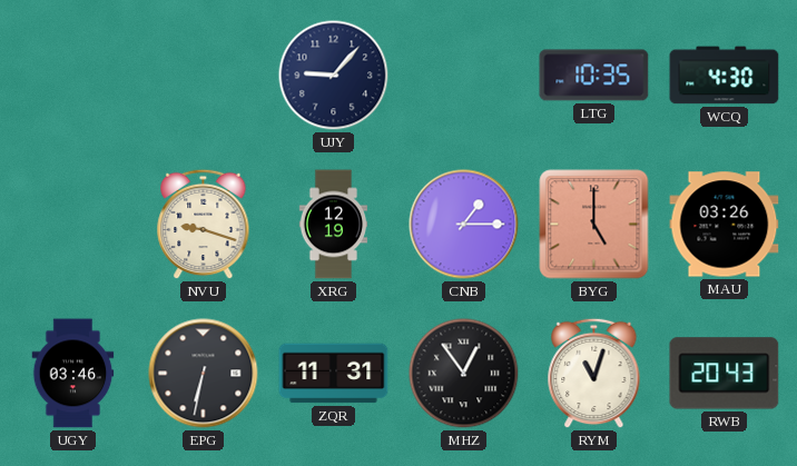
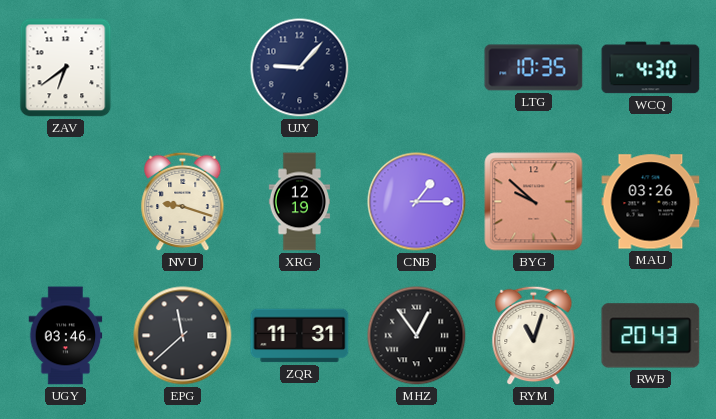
ZAV: none -> 6:39 (66, 68)
BYG: 5:00 -> 9:52 (534, 202)
EPG: 6:32 -> 11:38 (183, 336)
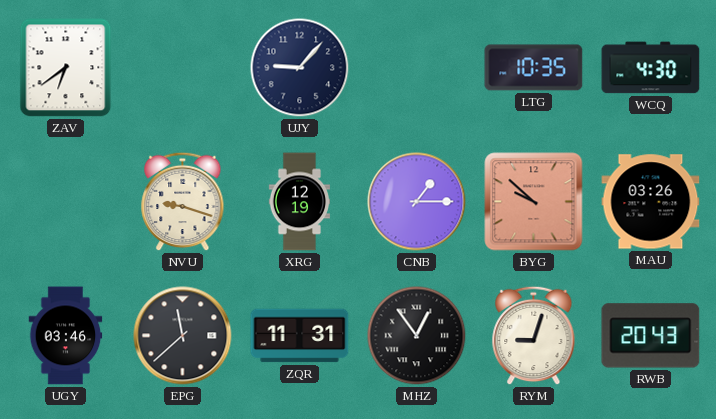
RYM: 11:03 -> 9:03 (534, 336)
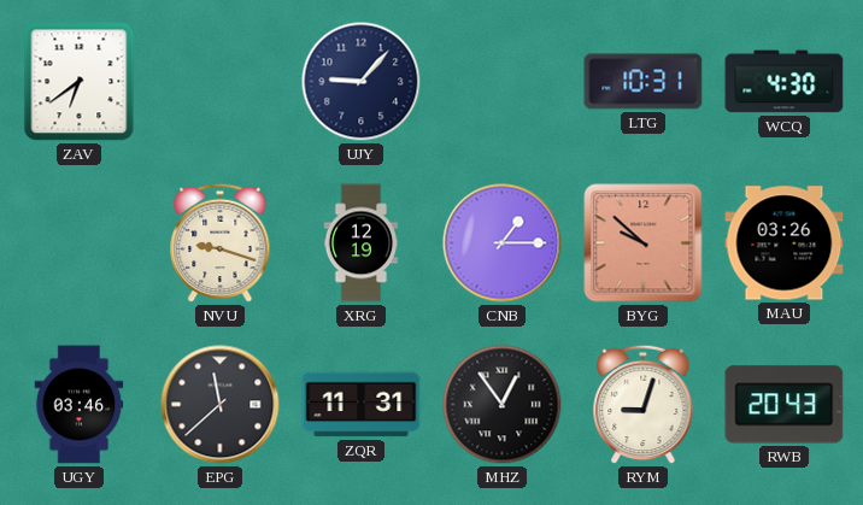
LTG: 10:35 -> 10:31 (644, 82)
